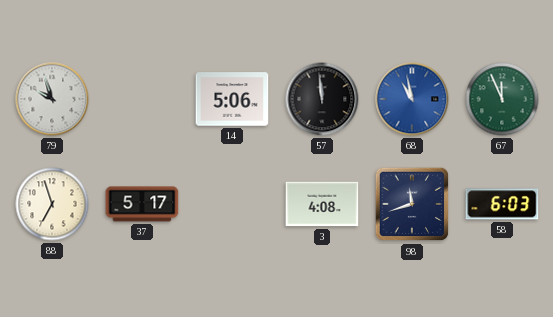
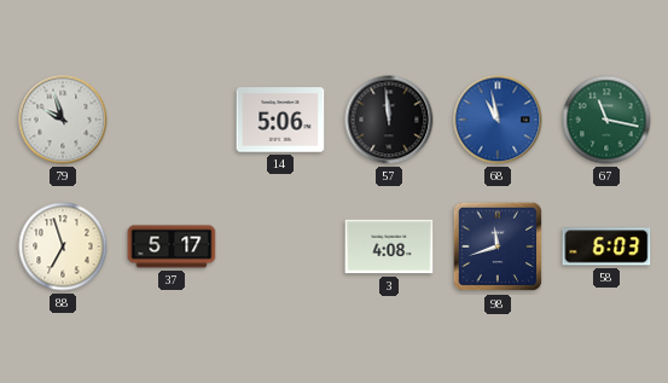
67: 11:56 -> 11:17 (606, 120)
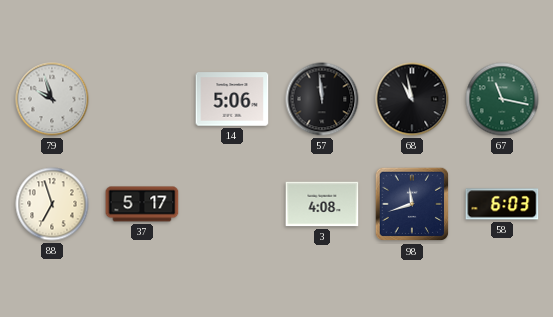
68 dial: blue -> black (412, 99)
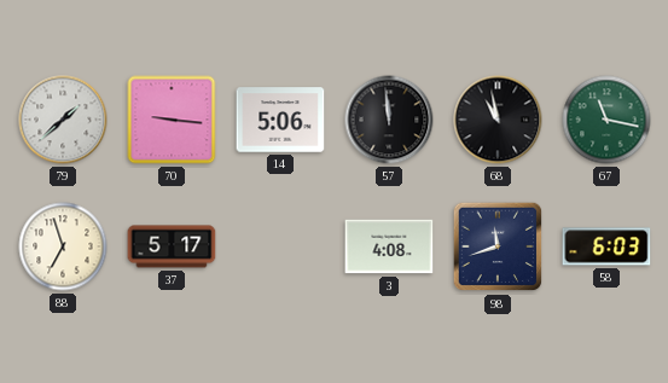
79: 9:57 -> 1:38 (63, 120)
70: none -> 9:16 (172, 120)
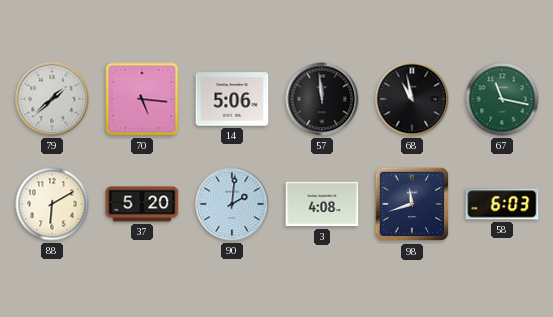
70: 9:16 -> 5:16 (142, 99)
88: 6:57 -> 6:10 (52, 204)
37: 5:17 -> 5:20 (142, 204)
90: none -> 2:01 (232, 204)
